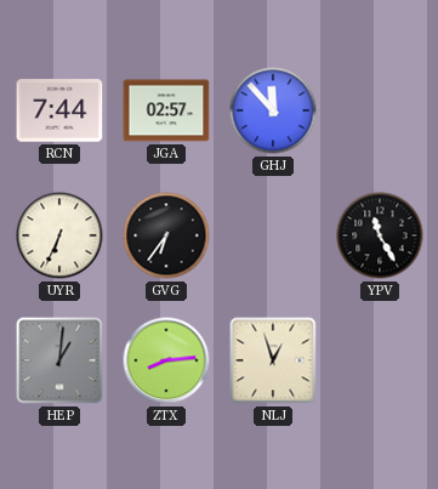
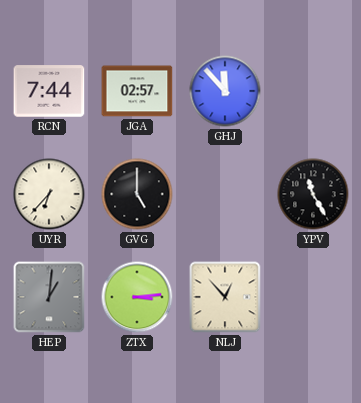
UYR: 6:34 -> 6:37 (49, 194)
GVG: 6:36 -> 5:00 (137, 194)
ZTX: 8:14 -> 3:14 (137, 297)
NLJ: 12:57 -> 12:53 (225, 297)
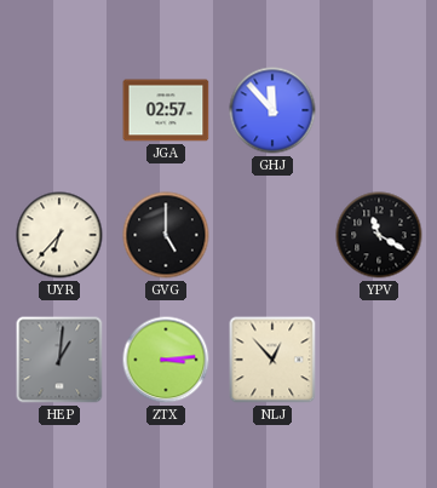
RCN: 7:44 -> none (49, 91)
YPV: 11:25 -> 11:20 (379, 235)
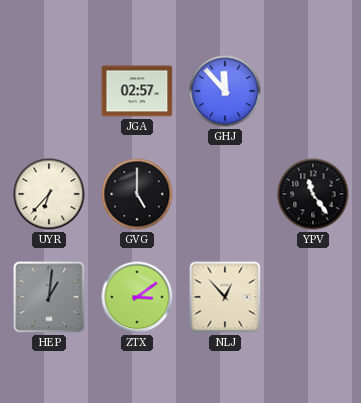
YPV: 11:20 -> 11:24 (313, 194)
ZTX: 3:14 -> 3:09 (137, 297)
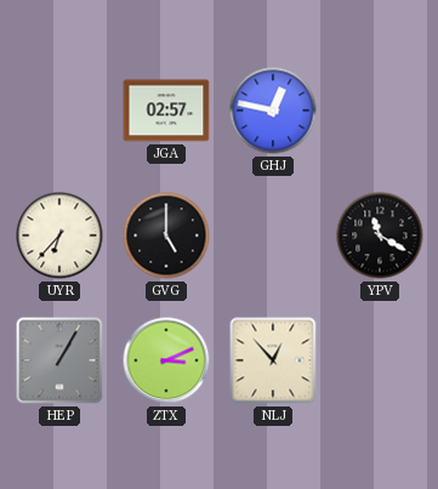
GHJ: 11:53 -> 12:47 (273, 110)
YPV: 11:24 -> 11:20 (380, 235)
HEP: 1:01 -> 1:05 (59, 360)
ZTX: 3:09 -> 3:11 (166, 360)
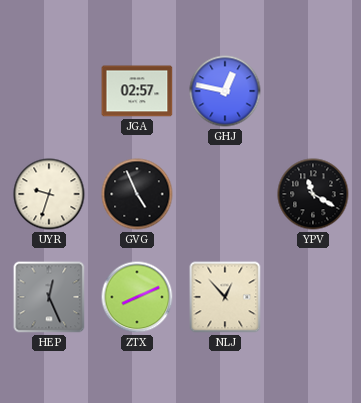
UYR: 6:37 -> 9:33 (49, 194)
GVG: 5:00 -> 4:56 (137, 194)
HEP: 1:05 -> 12:26 (49, 297)
ZTX: 3:11 -> 8:11 (137, 297)
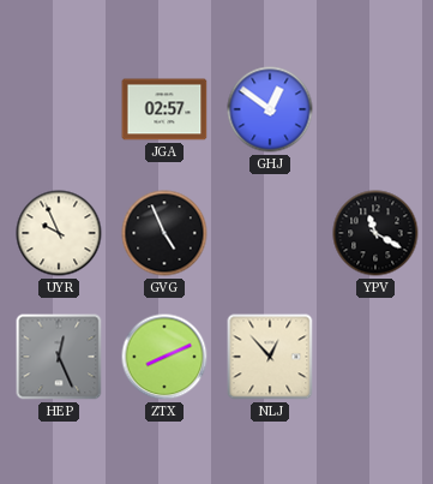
GHJ: 12:47 -> 12:51 (270, 109)
UYR: 9:33 -> 9:56 (59, 233)
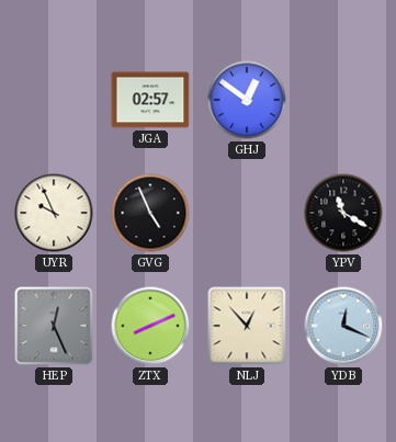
YDB: none -> 12:19 (343, 326)
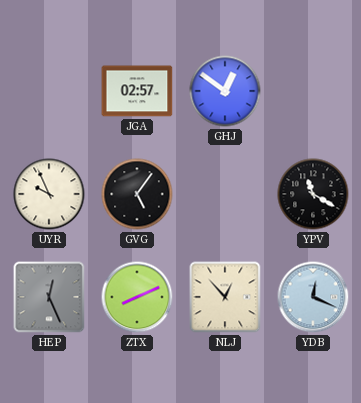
GVG: 4:56 -> 5:06 (137, 194)
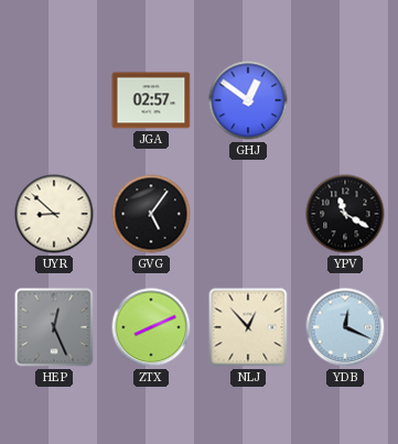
UYR: 9:56 -> 8:52 (54, 214)
